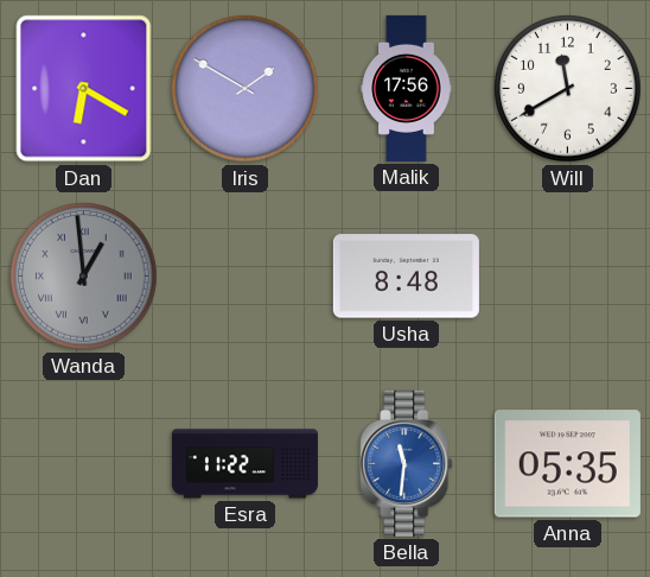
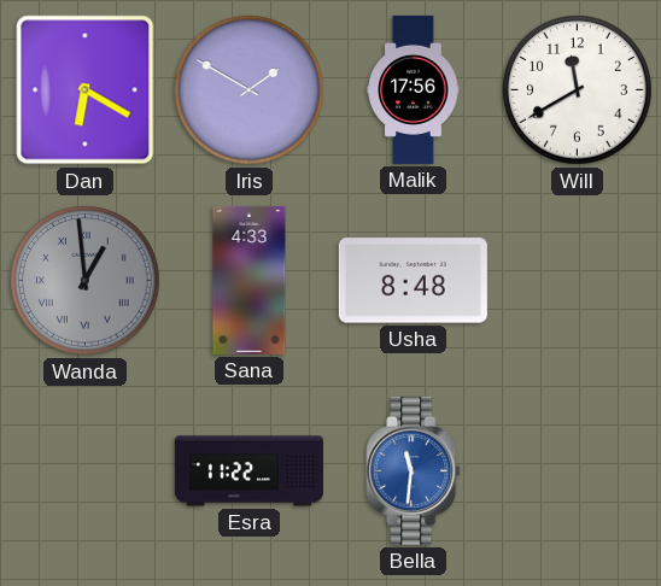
Sana: none -> 4:33 (250, 280)
Anna: 05:35 -> none (567, 464)
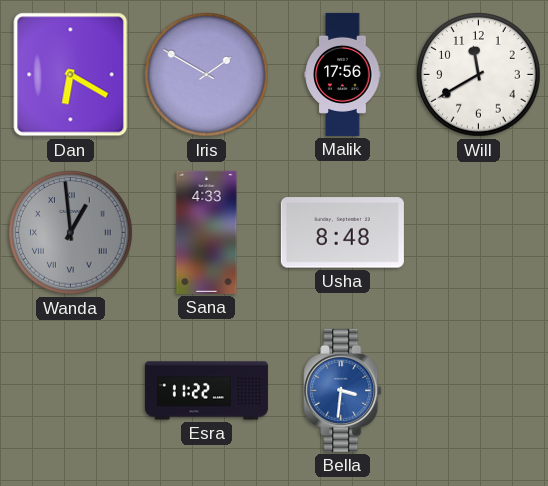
Bella: 11:31 -> 3:31 (343, 390)
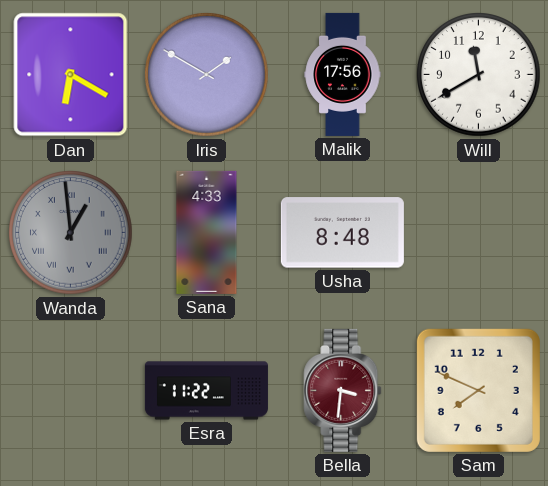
Bella dial: blue -> burgundy (343, 390)
Sam: none -> 7:49 (478, 390)
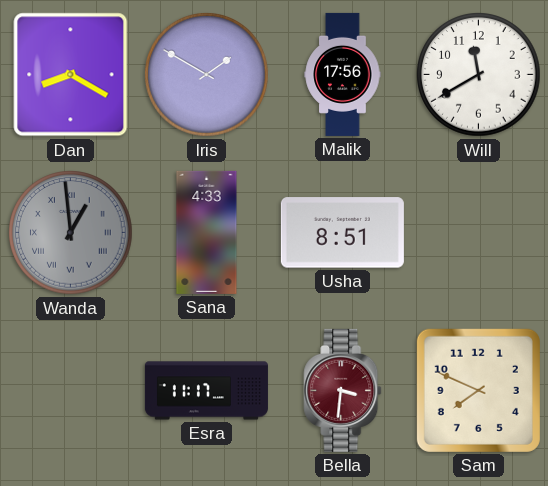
Dan: 6:20 -> 8:20 (71, 75)
Usha: 8:48 -> 8:51 (342, 233)
Esra: 11:22 -> 11:17 (206, 391)
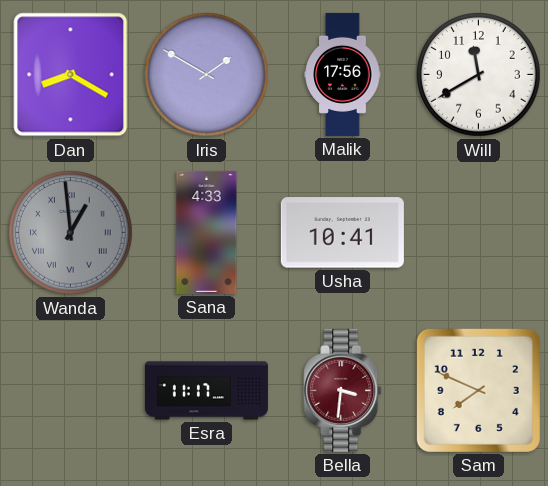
Usha: 8:51 -> 10:41 (342, 233)
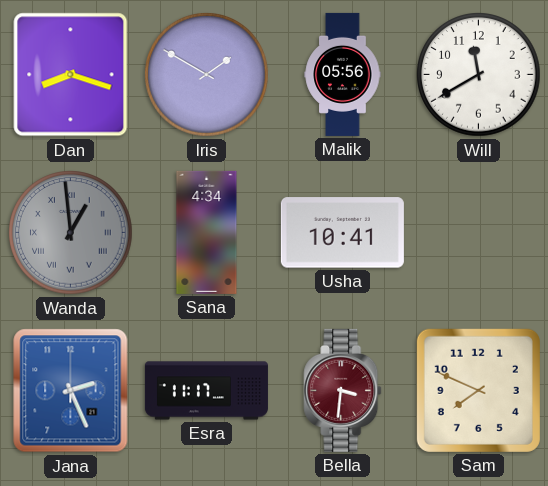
Dan: 8:20 -> 8:18 (71, 75)
Malik: 17:56 -> 05:56 (343, 74)
Sana: 4:33 -> 4:34 (207, 232)
Jana: none -> 2:26 (71, 391)
